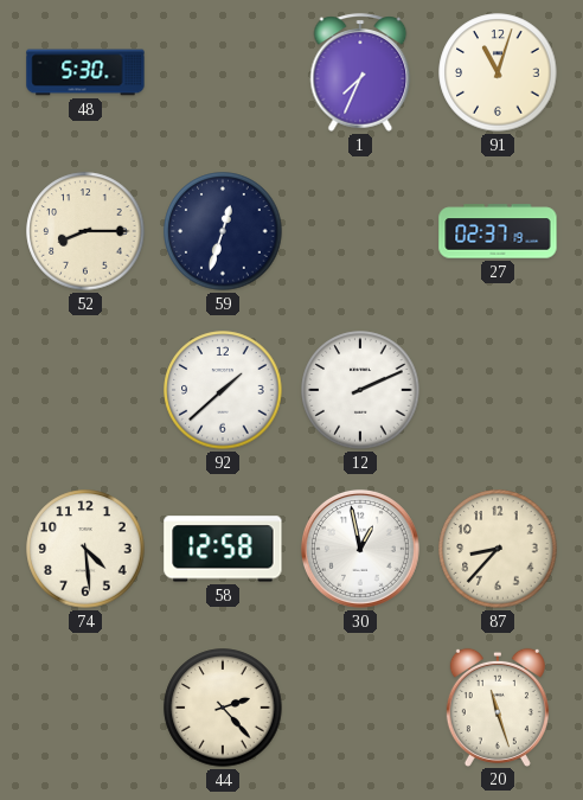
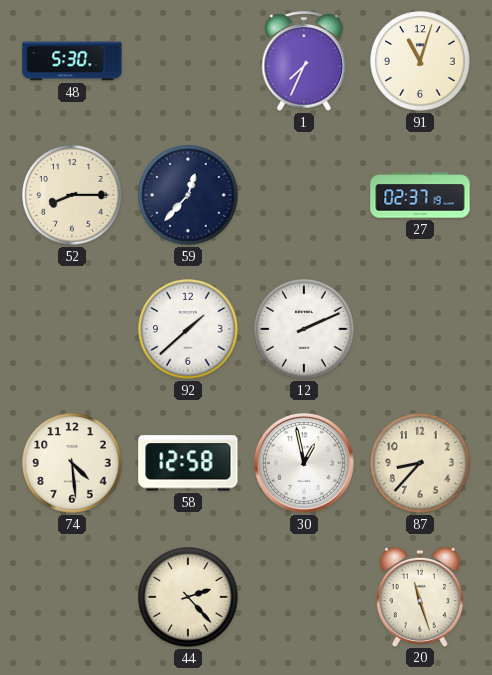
59: 12:33 -> 12:37 (188, 195)
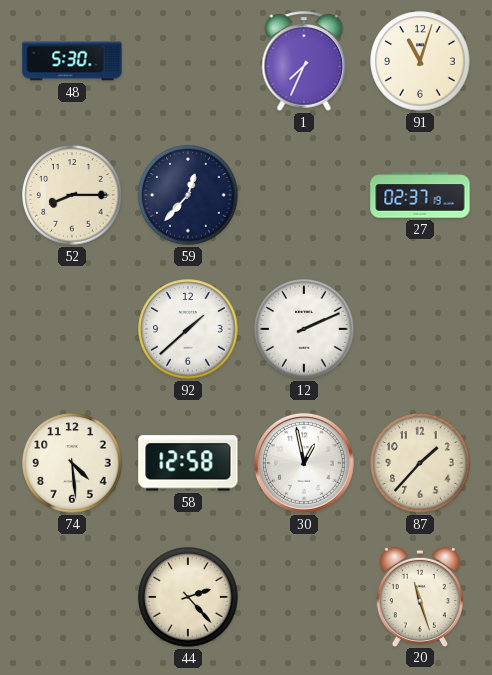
87: 8:37 -> 1:37 (420, 463)
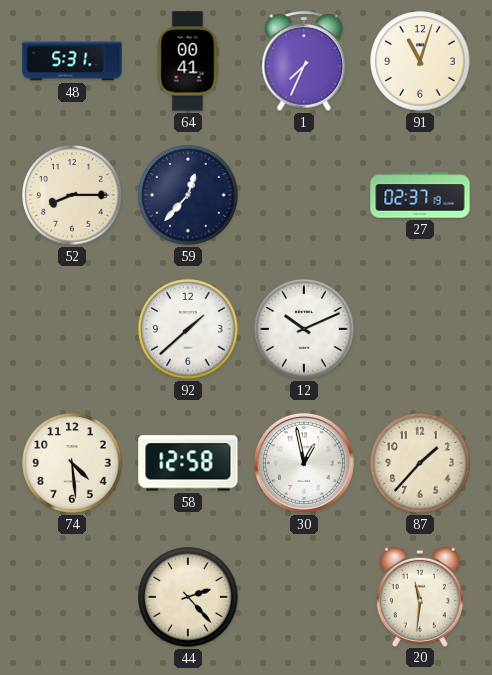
48: 5:30 -> 5:31 (72, 61)
64: none -> 00:41 (188, 61)
12: 2:11 -> 10:11 (304, 329)
20: 11:27 -> 11:31 (420, 596)
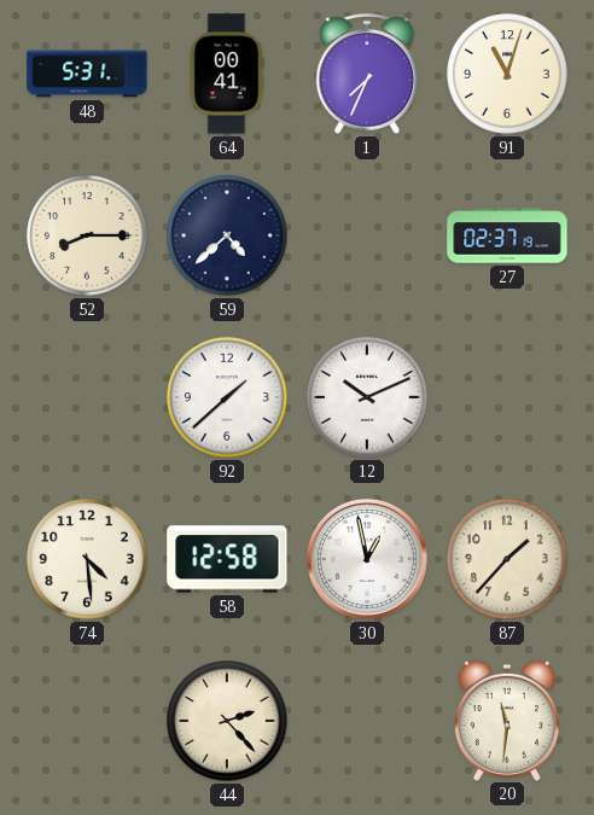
59: 12:37 -> 4:38 (227, 235)
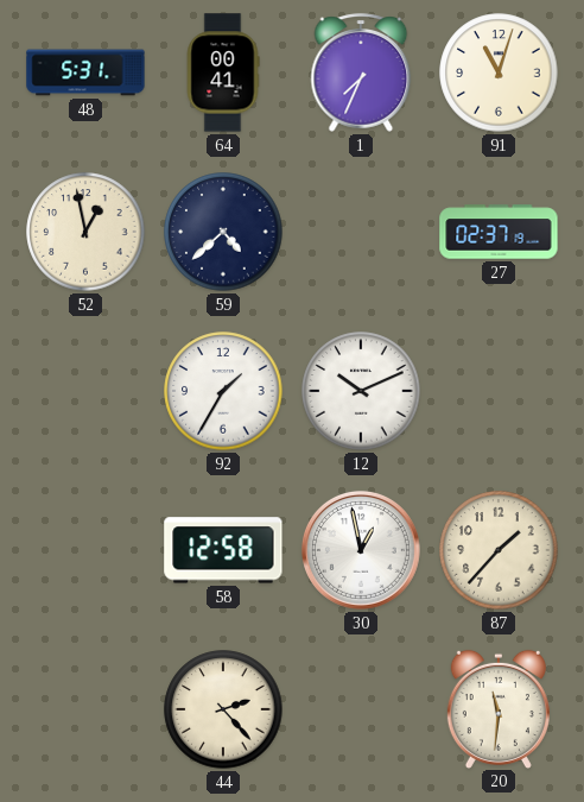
52: 8:15 -> 12:58 (85, 232)
92: 1:38 -> 1:35 (223, 391)
74: 4:29 -> none (87, 559)
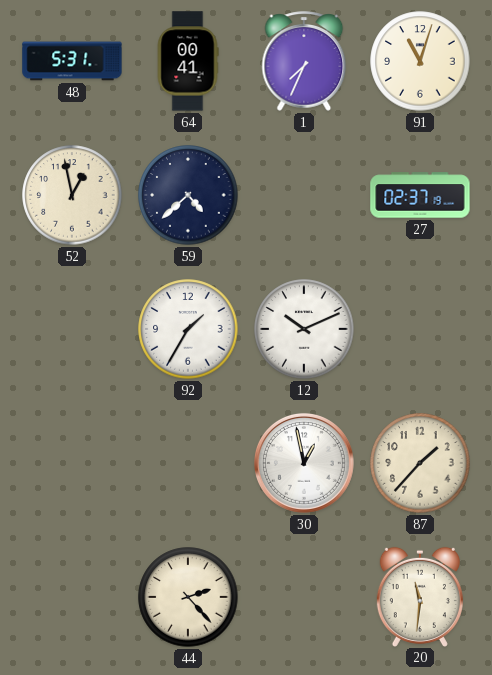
58: 12:58 -> none (223, 550)
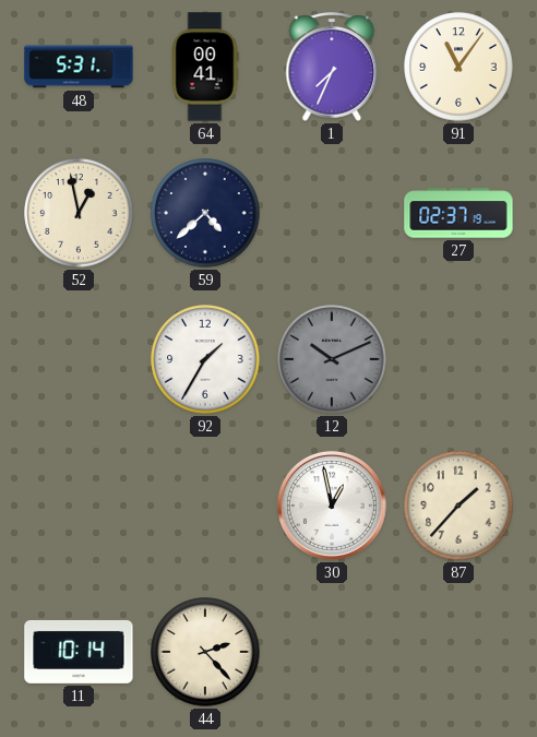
91: 11:03 -> 11:06 (458, 67)
12 dial: white -> grey (332, 359)
11: none -> 10:14 (79, 652)
20: 11:31 -> none (420, 596)
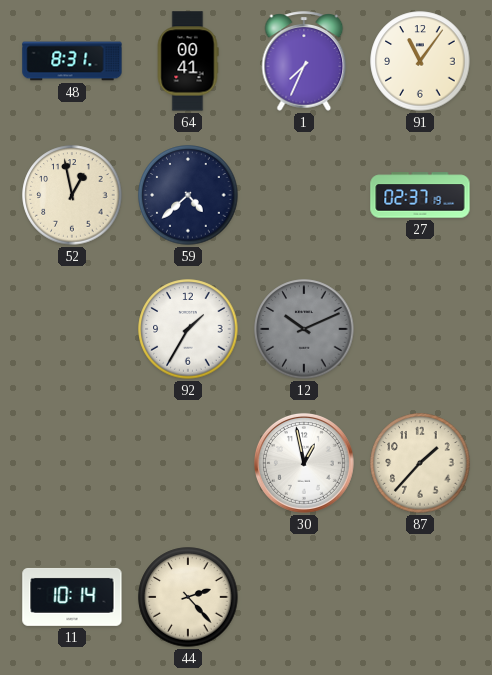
48: 5:31 -> 8:31 (72, 61)
